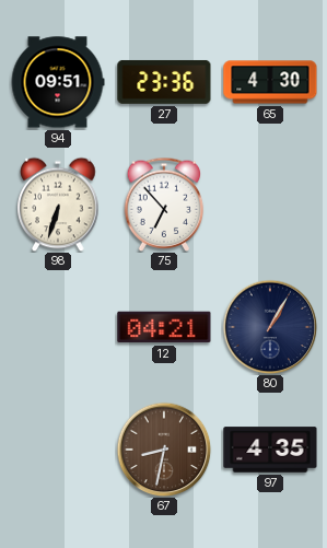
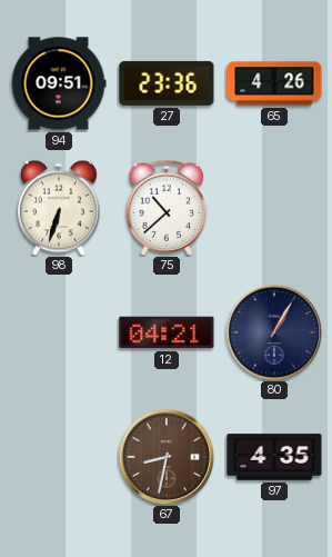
65: 4:30 -> 4:26 (274, 83)
75: 6:53 -> 10:38 (167, 208)
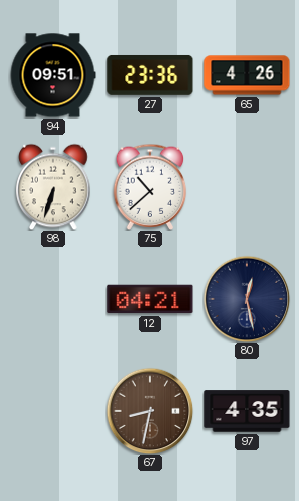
80: 1:05 -> 12:28 (247, 299)
